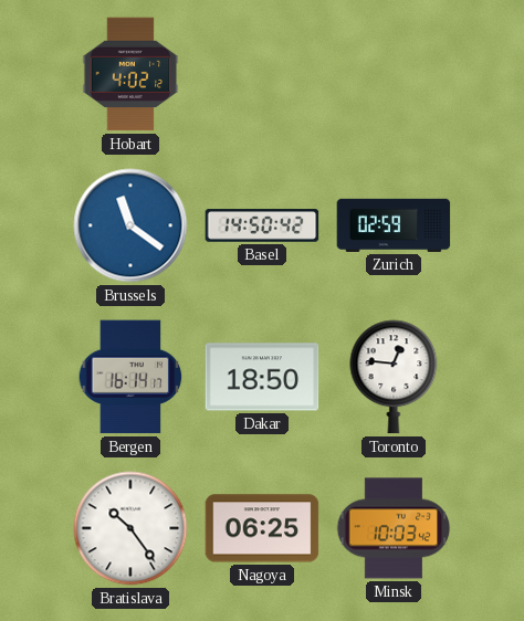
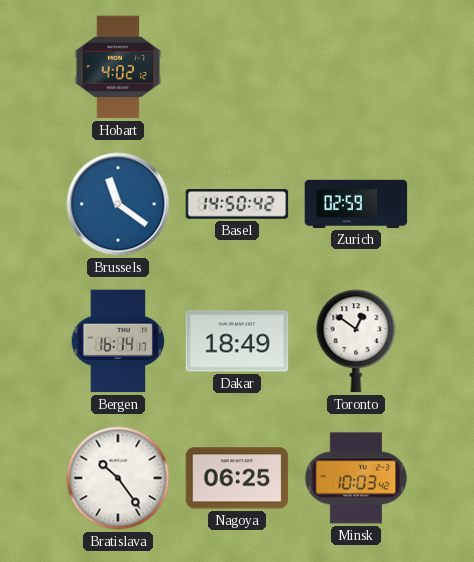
Dakar: 18:50 -> 18:49 (237, 341)
Toronto: 12:46 -> 12:51 (356, 341)
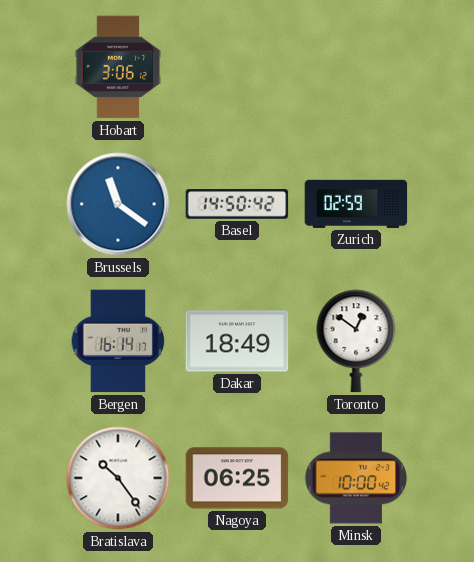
Hobart: 4:02 -> 3:06 (118, 67)
Minsk: 10:03 -> 10:00 (356, 478)
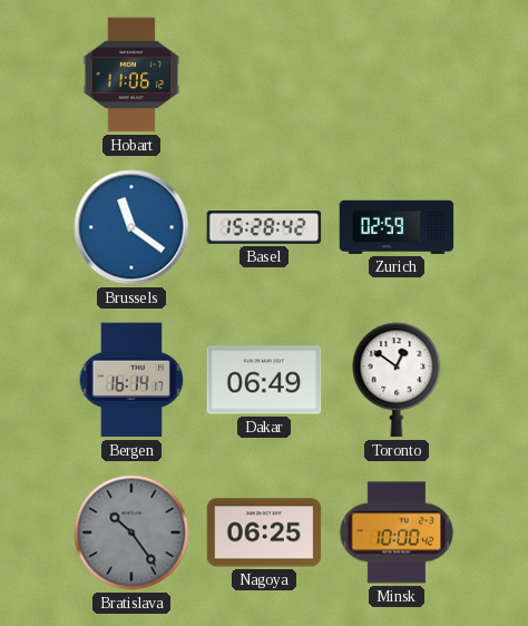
Hobart: 3:06 -> 11:06 (131, 75)
Basel: 14:50 -> 15:28 (264, 227)
Dakar: 18:49 -> 06:49 (264, 380)
Bratislava dial: white -> grey (131, 532)
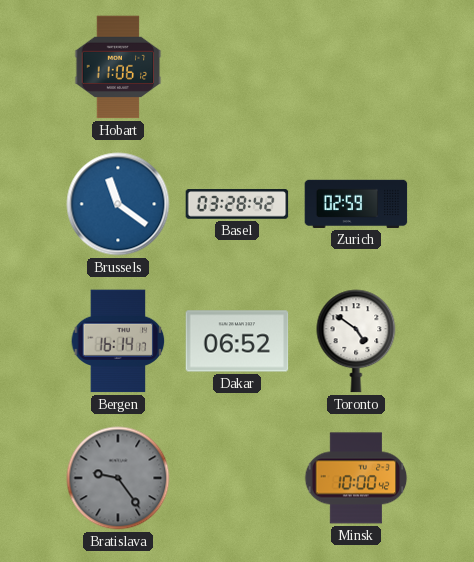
Basel: 15:28 -> 03:28 (237, 204)
Dakar: 06:49 -> 06:52 (237, 341)
Toronto: 12:51 -> 4:51 (356, 341)
Bratislava: 10:24 -> 9:24 (118, 478)
Nagoya: 06:25 -> none (264, 532)
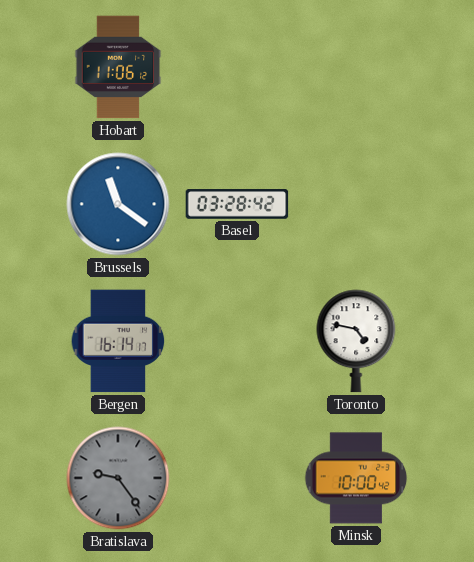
Zurich: 02:59 -> none (356, 204)
Dakar: 06:52 -> none (237, 341)
Toronto: 4:51 -> 4:47 (356, 341)
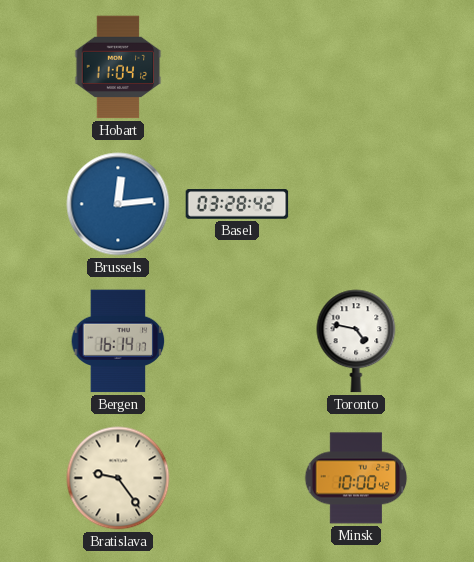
Hobart: 11:06 -> 11:04 (118, 67)
Brussels: 11:21 -> 12:14 (118, 204)
Bratislava dial: grey -> cream (118, 478)
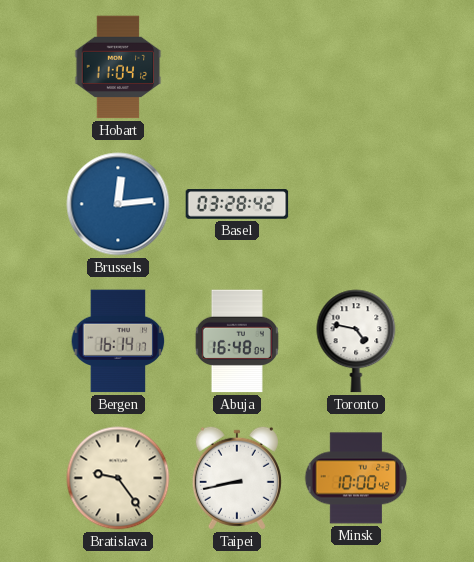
Abuja: none -> 16:48 (237, 341)
Taipei: none -> 8:43 (237, 478)
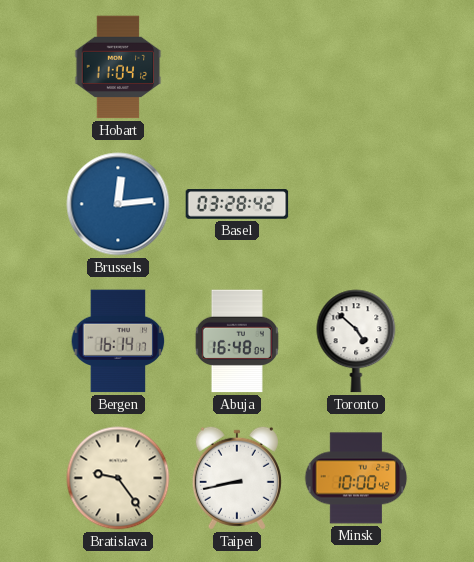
Toronto: 4:47 -> 4:52 (356, 341)
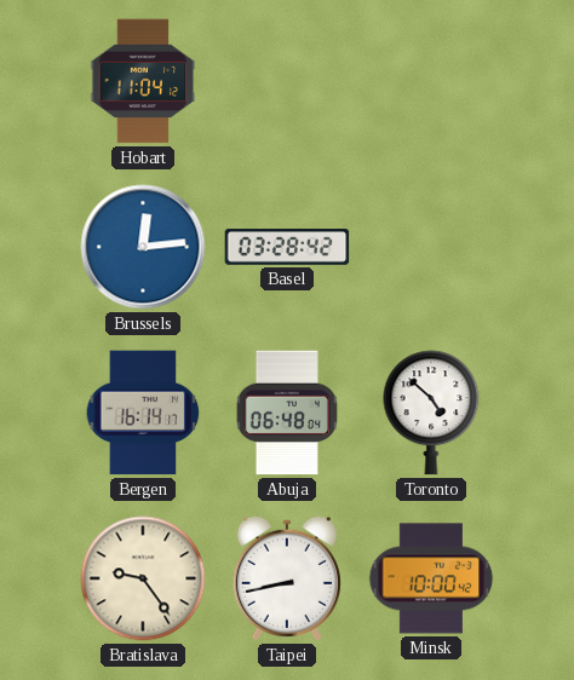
Abuja: 16:48 -> 06:48 (287, 413)
